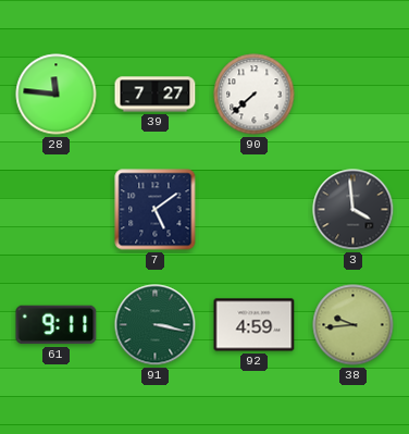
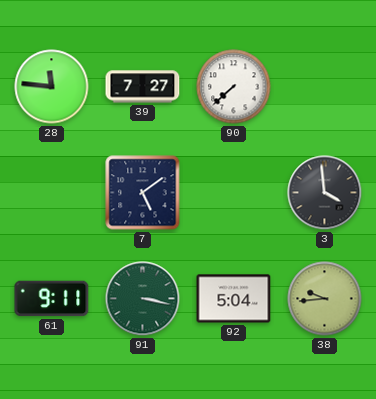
92: 4:59 -> 5:04 (234, 299)
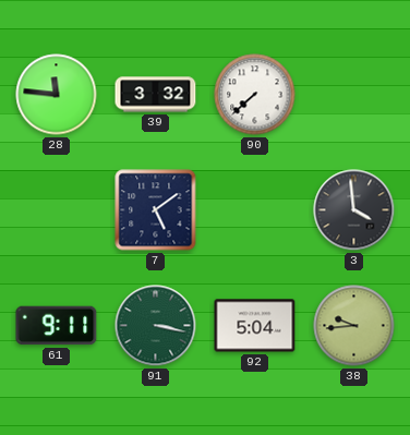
39: 7:27 -> 3:32 (156, 95)
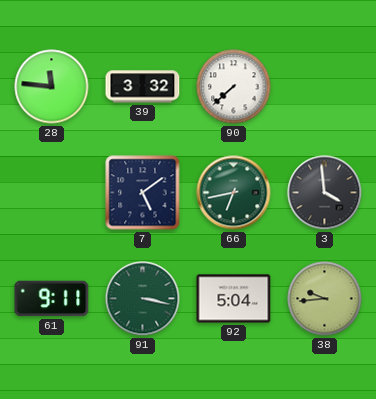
66: none -> 6:43 (234, 193)
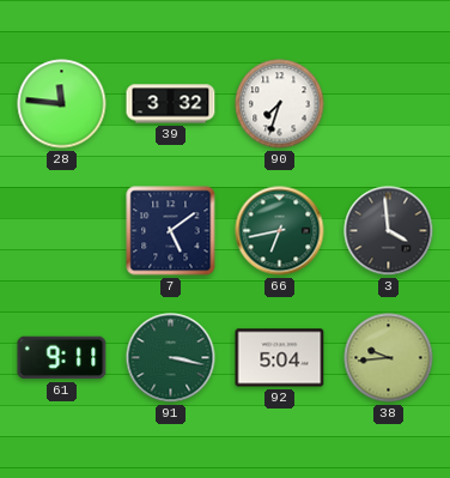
90: 7:38 -> 7:33 (280, 104)
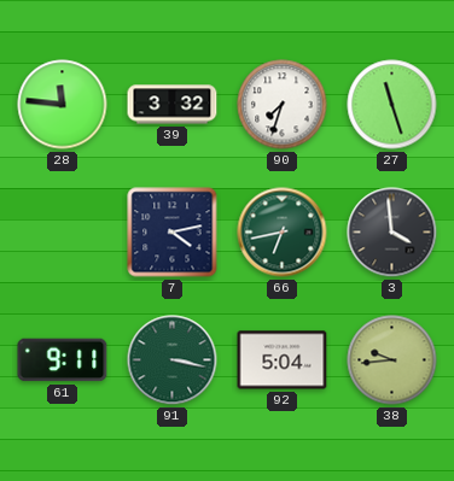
27: none -> 11:27 (392, 105)
7: 5:09 -> 4:13 (173, 233)
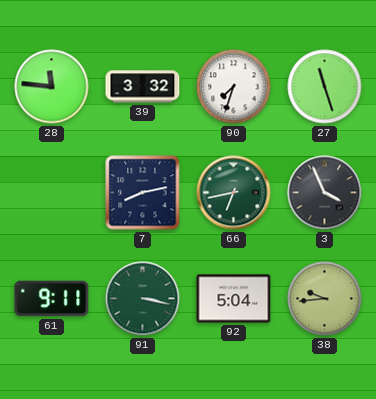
7: 4:13 -> 8:13 (143, 193)
3: 3:59 -> 3:56 (325, 193)
